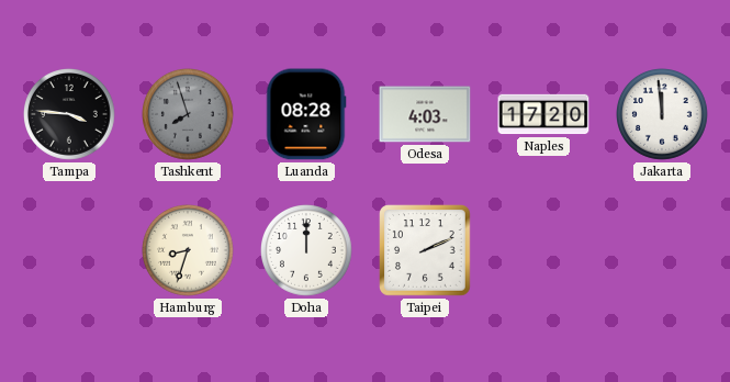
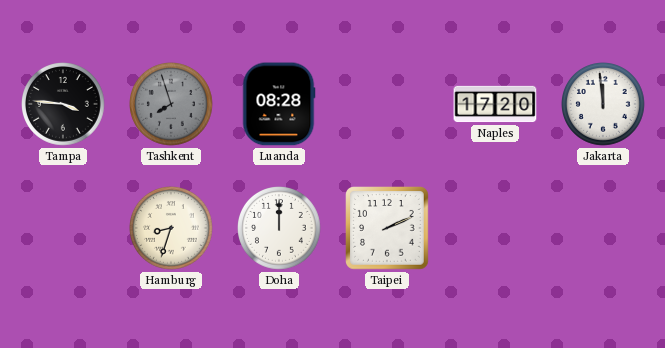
Odesa: 4:03 -> none (425, 114)
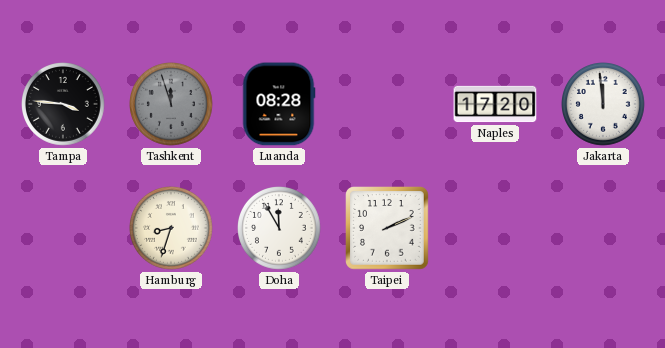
Tashkent: 7:57 -> 11:57 (172, 105)
Doha: 12:00 -> 11:55 (280, 229)
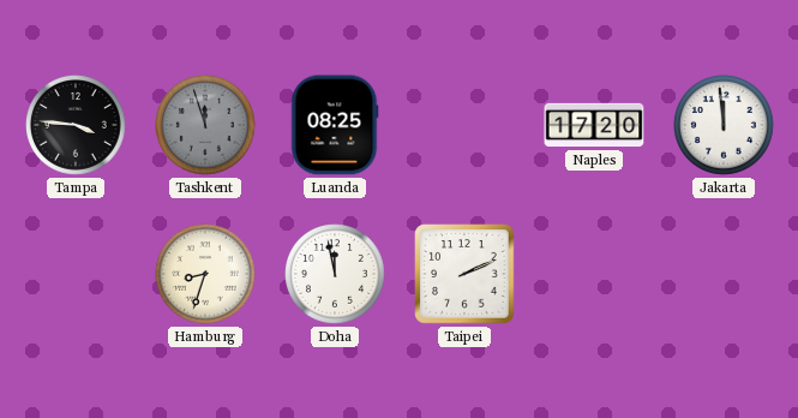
Luanda: 08:28 -> 08:25 (335, 125)
Doha: 11:55 -> 11:58 (336, 275)
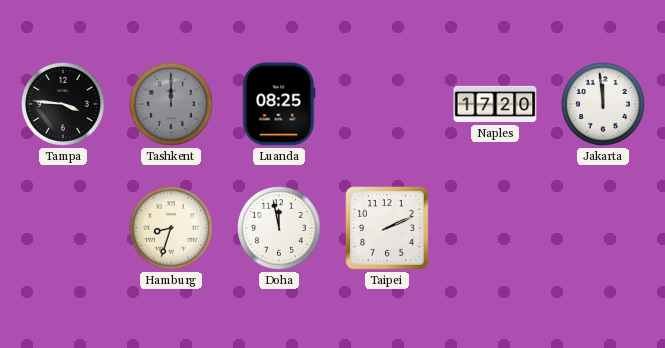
Tashkent: 11:57 -> 12:00 (172, 105)
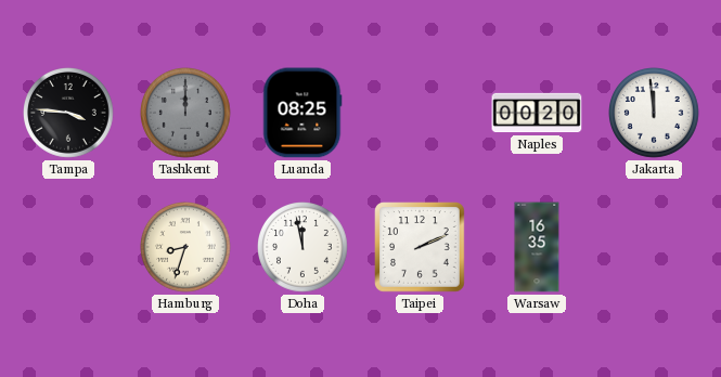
Naples: 17:20 -> 00:20 (537, 113)
Warsaw: none -> 16:35 (537, 247)
